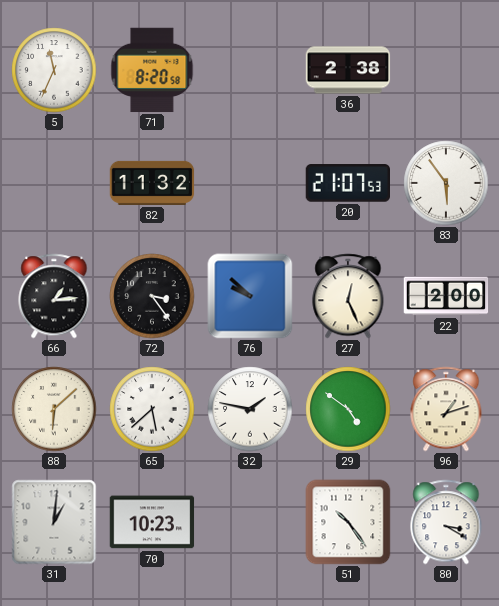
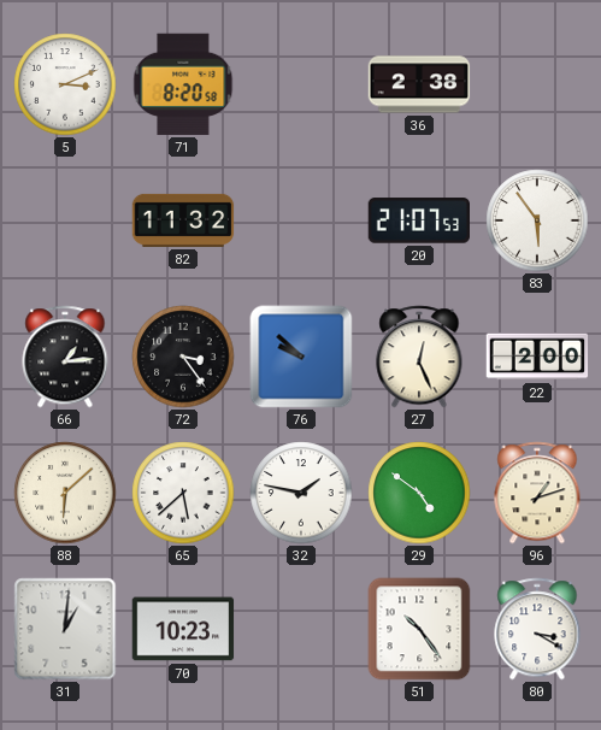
5: 11:34 -> 3:11 (65, 84)
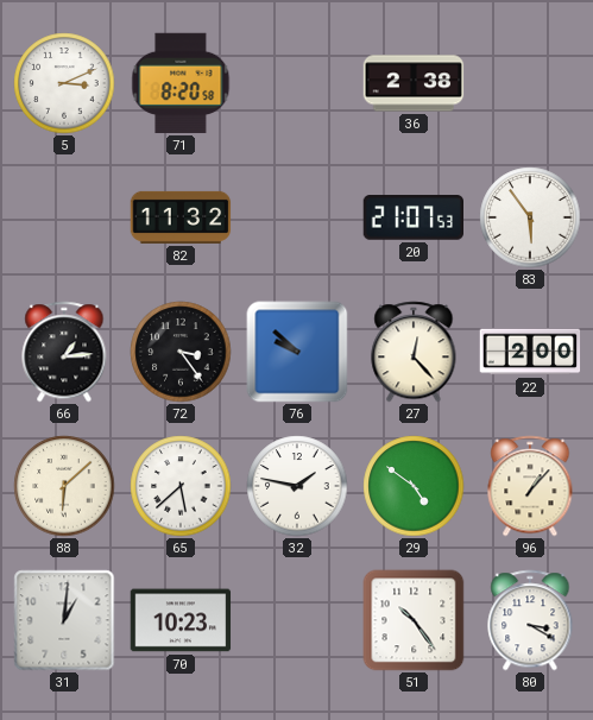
27: 12:26 -> 12:23 (414, 352)
96: 1:12 -> 1:07 (530, 486)
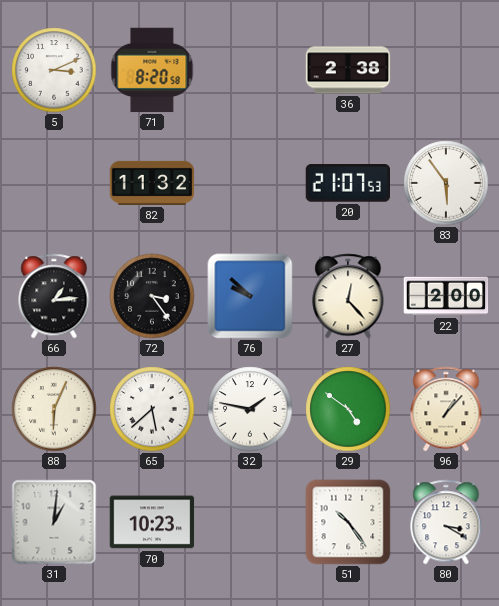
88: 6:08 -> 6:04 (54, 409)
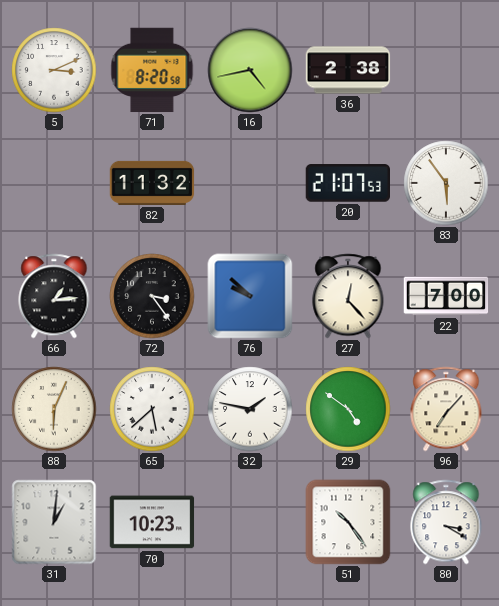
16: none -> 4:43 (250, 70)
22: 2:00 -> 7:00 (446, 296)
96: 1:07 -> 7:07 (446, 409)
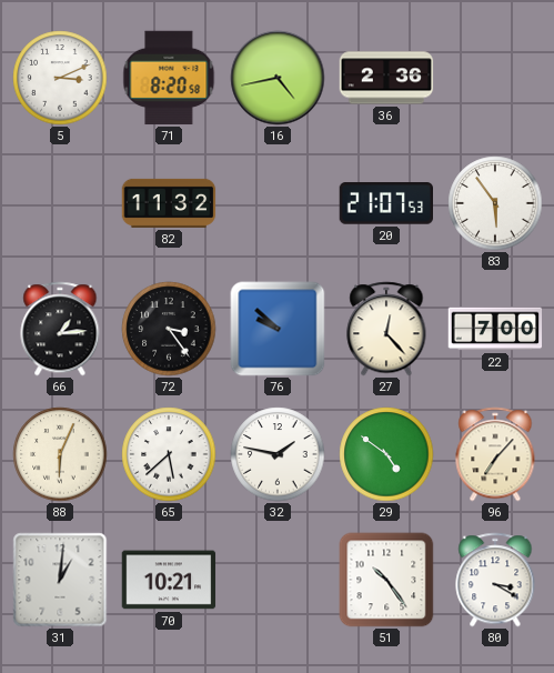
36: 2:38 -> 2:36 (386, 78)
70: 10:23 -> 10:21 (169, 580)
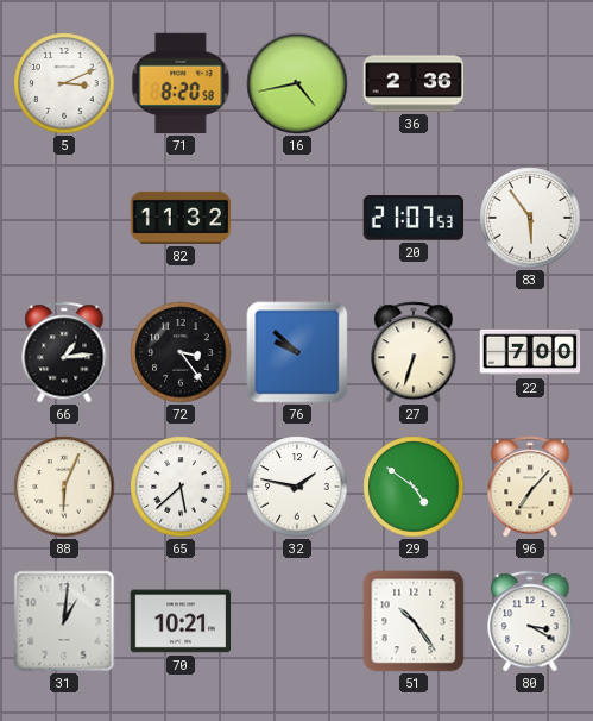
27: 12:23 -> 6:33 (414, 352)
